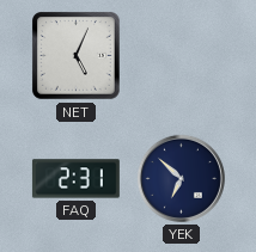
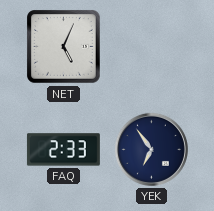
FAQ: 2:31 -> 2:33 (63, 150)
YEK: 6:52 -> 6:54 (151, 149)
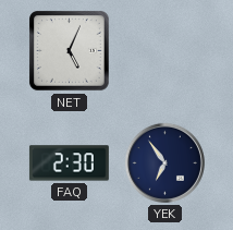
FAQ: 2:33 -> 2:30 (69, 164)
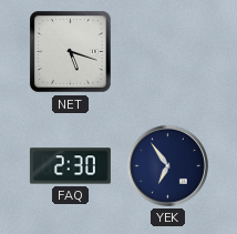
NET: 5:04 -> 5:18 (71, 52)
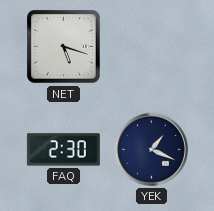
YEK: 6:54 -> 1:19 (151, 149)
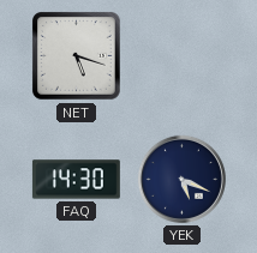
FAQ: 2:30 -> 14:30 (76, 180)
YEK: 1:19 -> 5:19 (181, 179)
